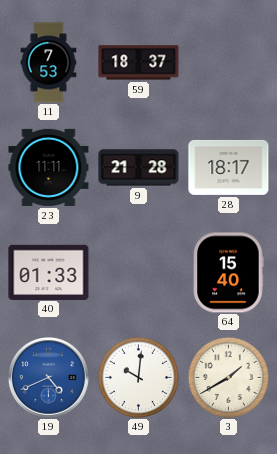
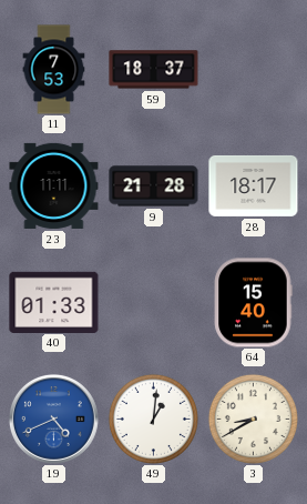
49: 10:01 -> 1:01 (153, 419)
3: 1:40 -> 8:40 (253, 419)
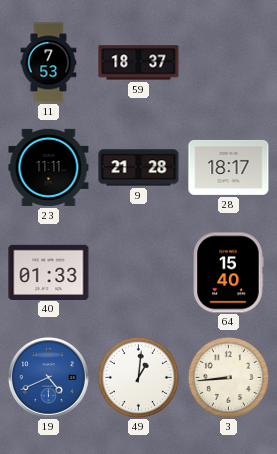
3: 8:40 -> 8:44 (228, 377)
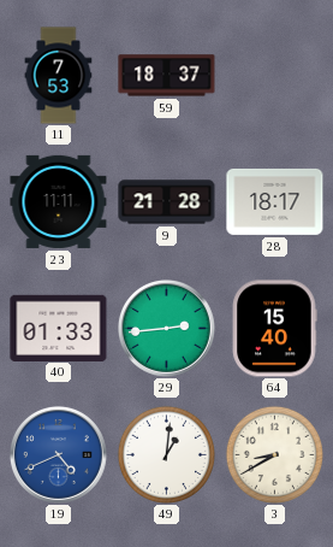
29: none -> 2:44 (166, 328)
3: 8:44 -> 8:40 (274, 454)
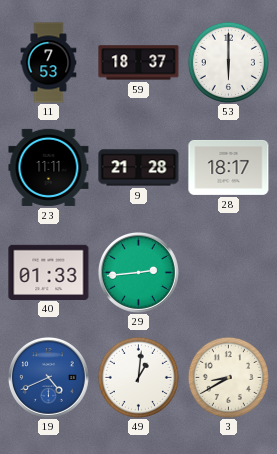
53: none -> 6:00 (228, 62)
64: 15:40 -> none (274, 329)
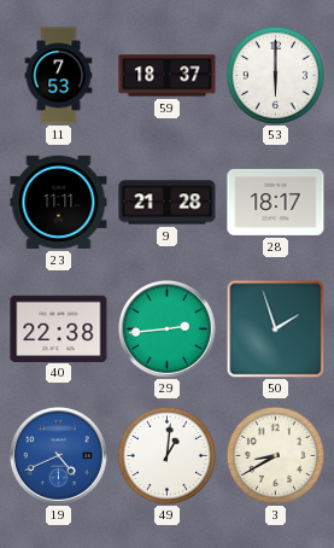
40: 01:33 -> 22:38 (59, 328)
50: none -> 1:57 (275, 328)
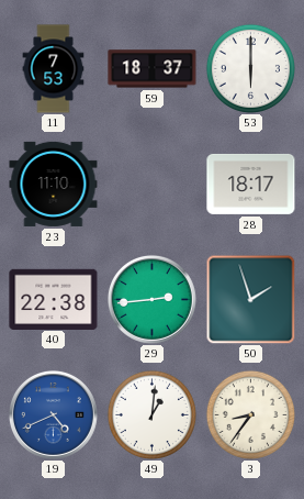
23: 11:11 -> 11:10 (54, 184)
9: 21:28 -> none (168, 203)
3: 8:40 -> 8:36 (250, 414)
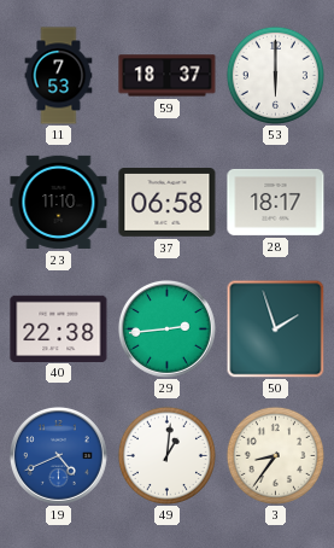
37: none -> 06:58 (168, 203)
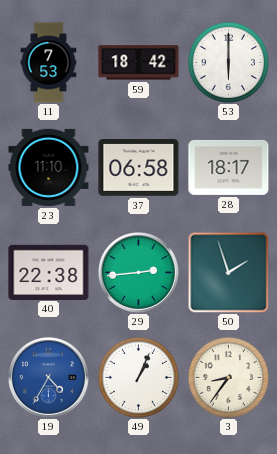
59: 18:37 -> 18:42 (139, 63)
19: 4:41 -> 4:35 (48, 377)
49: 1:01 -> 1:04 (138, 377)
